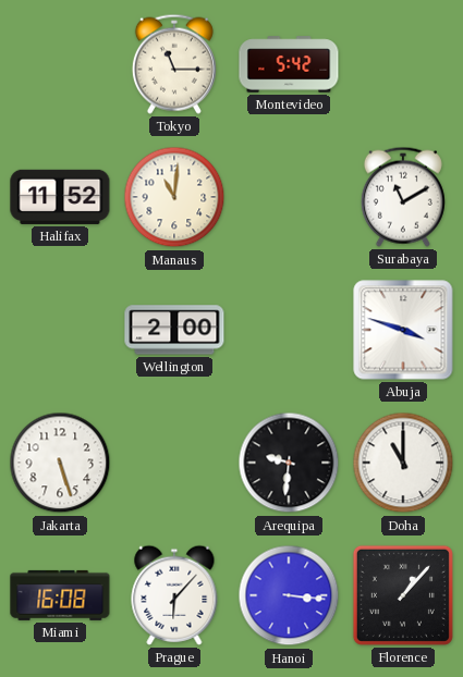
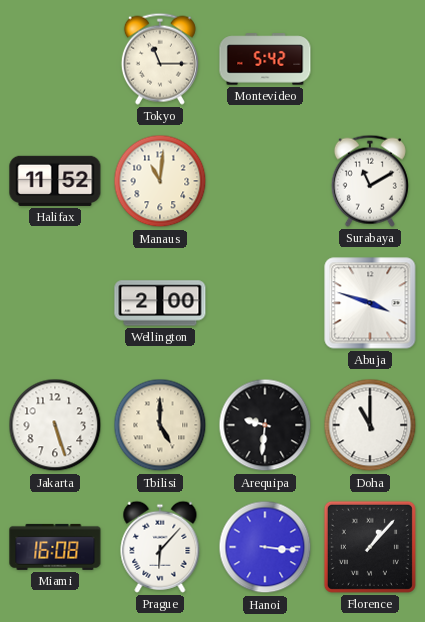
Tbilisi: none -> 5:00 (160, 425)
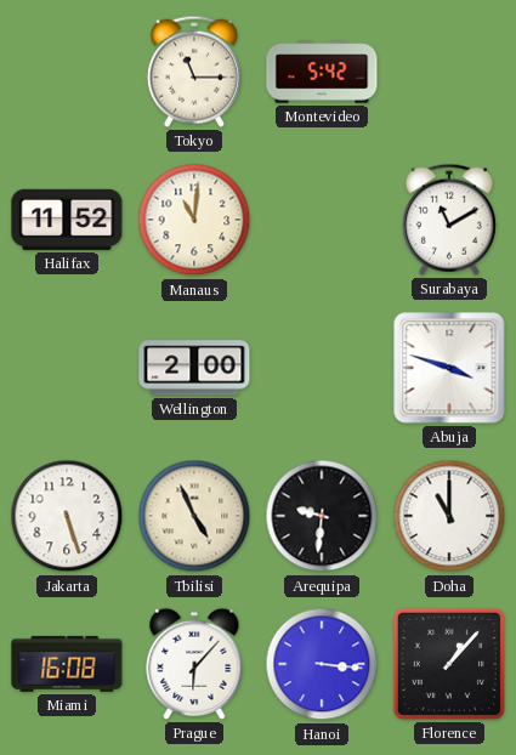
Tbilisi: 5:00 -> 4:56 (194, 516)
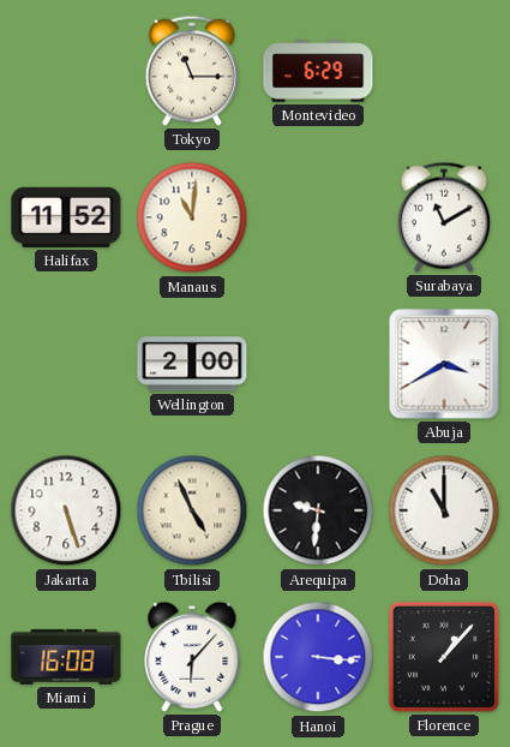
Montevideo: 5:42 -> 6:29 (318, 71)
Abuja: 3:48 -> 3:40 (444, 364)
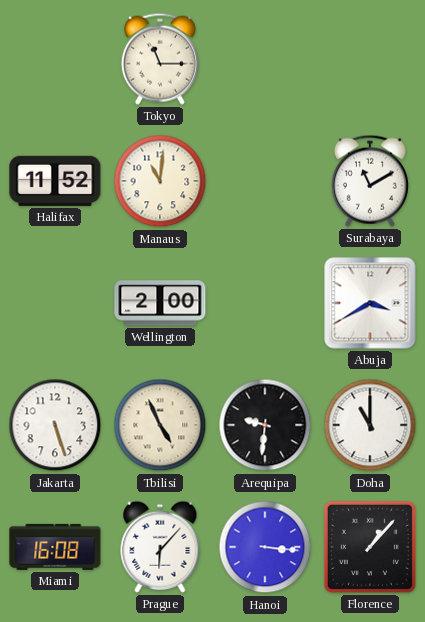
Montevideo: 6:29 -> none (318, 71)
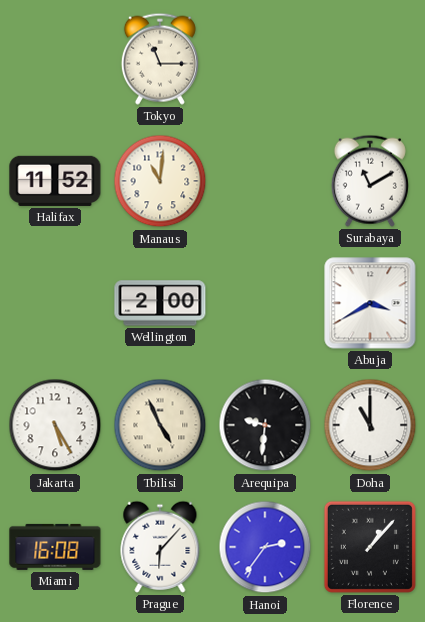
Jakarta: 5:27 -> 5:25 (55, 425)
Hanoi: 3:16 -> 2:36 (265, 547)
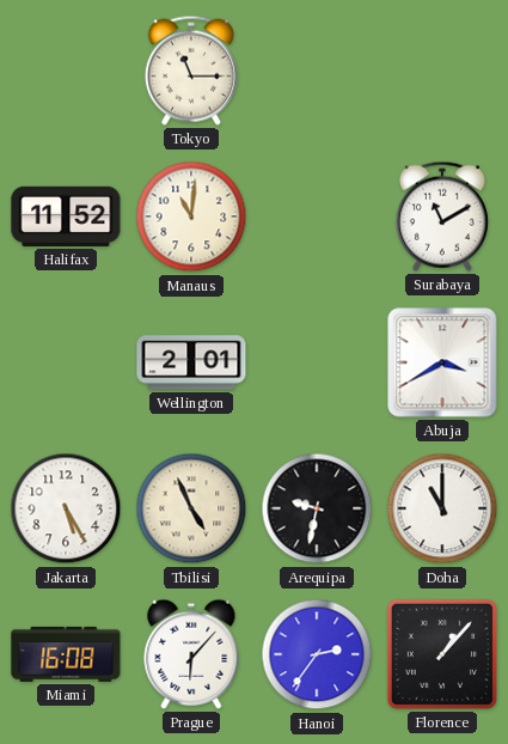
Wellington: 2:00 -> 2:01 (191, 362)
Arequipa: 9:31 -> 9:32 (317, 508)
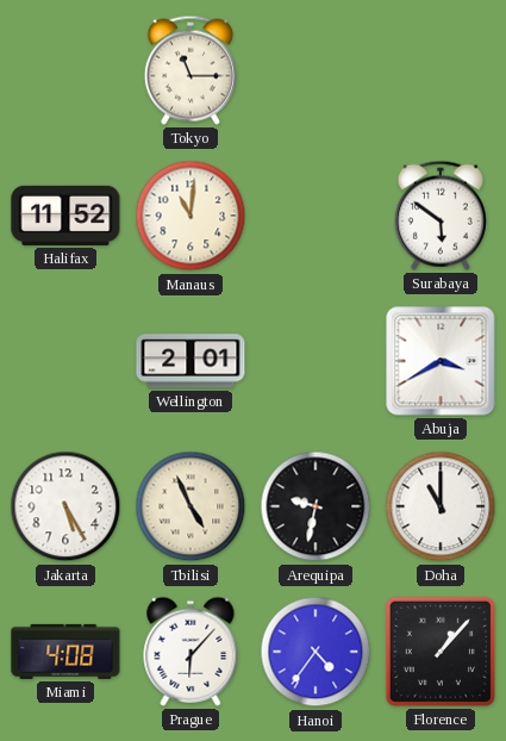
Surabaya: 11:10 -> 5:51 (441, 216)
Miami: 16:08 -> 4:08 (65, 652)
Hanoi: 2:36 -> 4:36 (316, 652)
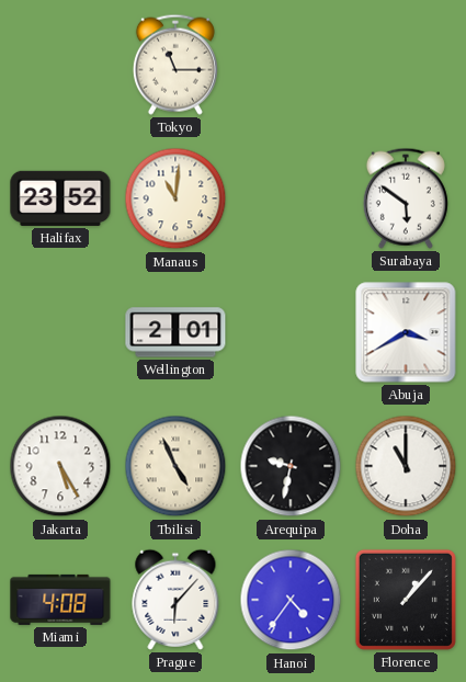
Halifax: 11:52 -> 23:52 (60, 198)
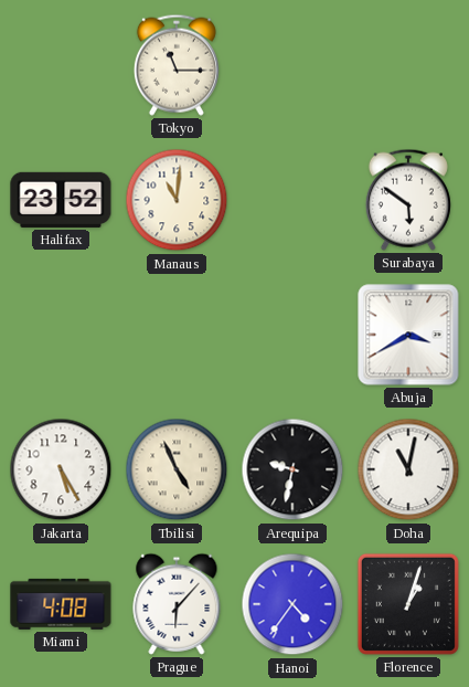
Wellington: 2:01 -> none (175, 332)
Doha: 11:00 -> 11:02 (408, 469)
Florence: 1:07 -> 1:03 (408, 604)
